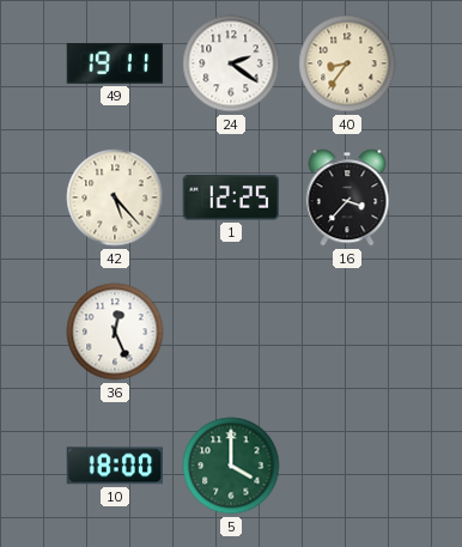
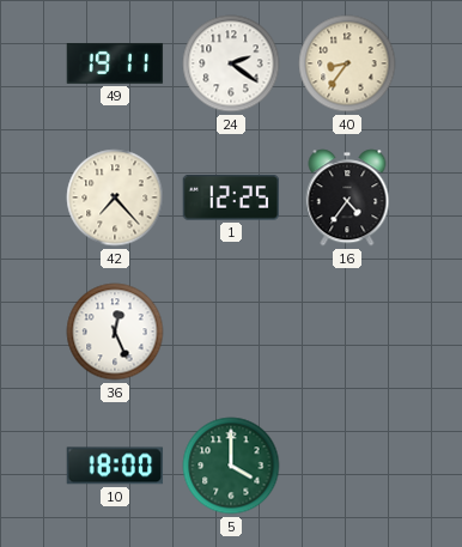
42: 5:23 -> 7:23 (115, 197)
16: 3:37 -> 4:36 (347, 197)
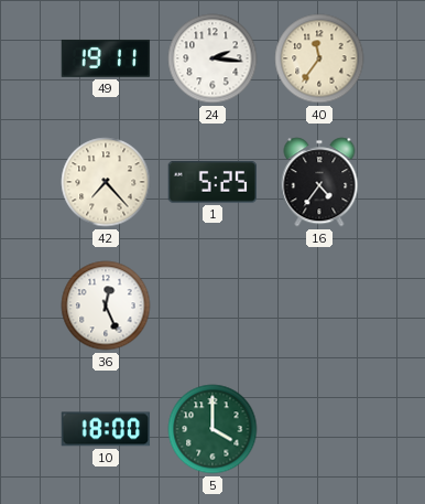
24: 2:21 -> 2:16 (212, 58)
40: 8:36 -> 11:36 (319, 58)
1: 12:25 -> 5:25 (211, 183)
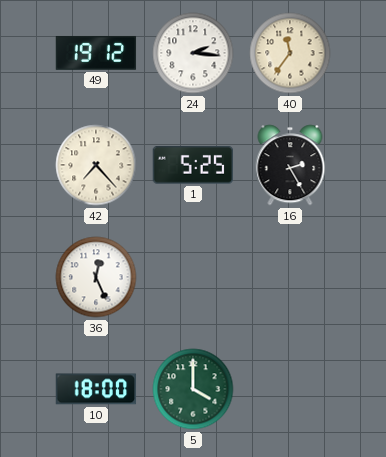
49: 19:11 -> 19:12 (96, 53)
16: 4:36 -> 2:25 (290, 165)
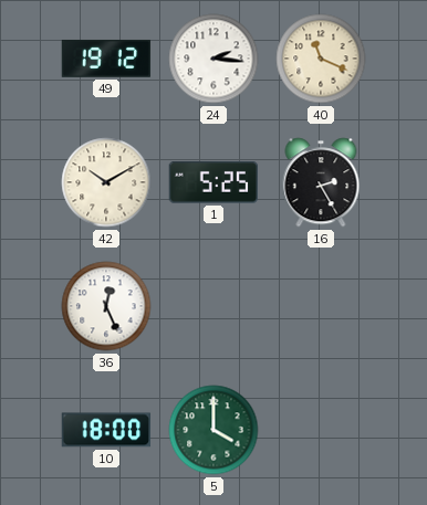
40: 11:36 -> 11:19 (321, 59)
42: 7:23 -> 10:10 (106, 182)
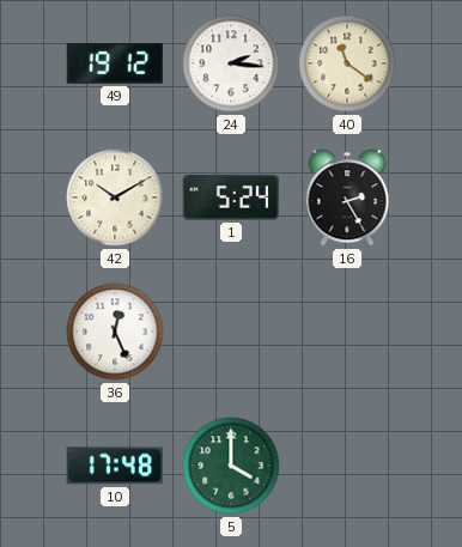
40: 11:19 -> 11:21 (347, 63)
1: 5:25 -> 5:24 (230, 199)
10: 18:00 -> 17:48 (115, 466)
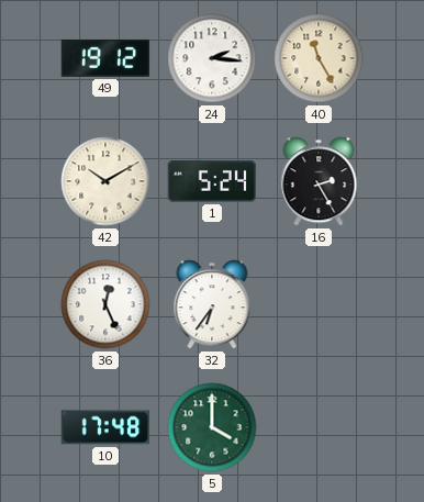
40: 11:21 -> 11:25 (319, 58)
32: none -> 6:36 (212, 304)
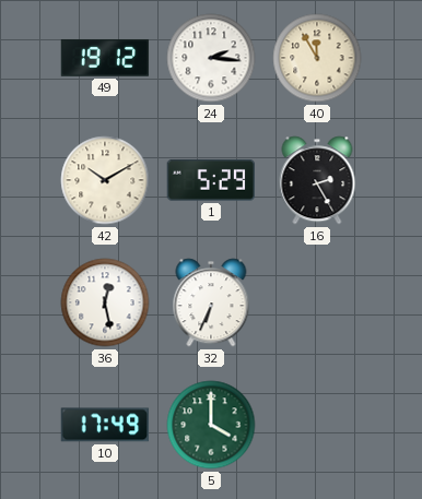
40: 11:25 -> 11:55 (317, 58)
1: 5:24 -> 5:29 (210, 181)
36: 12:26 -> 12:28 (105, 302)
32: 6:36 -> 6:34 (211, 302)
10: 17:48 -> 17:49 (105, 425)
